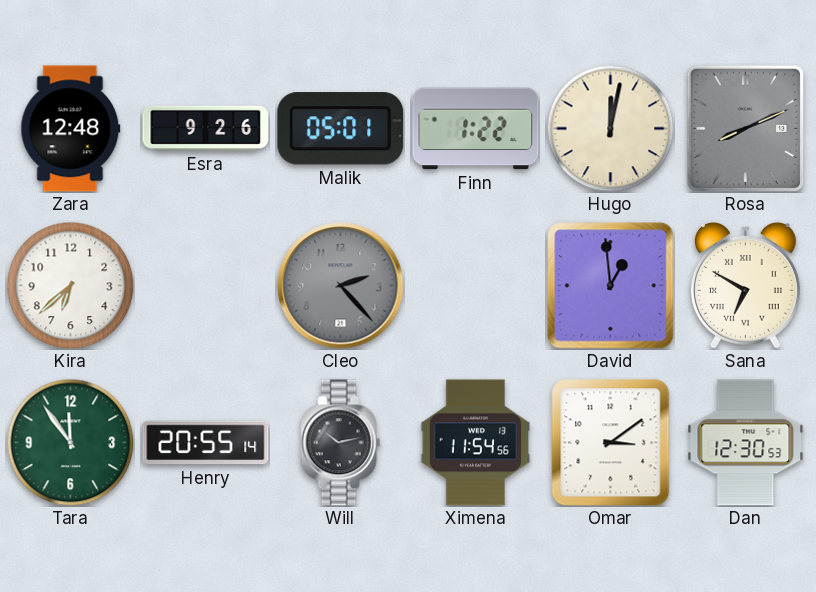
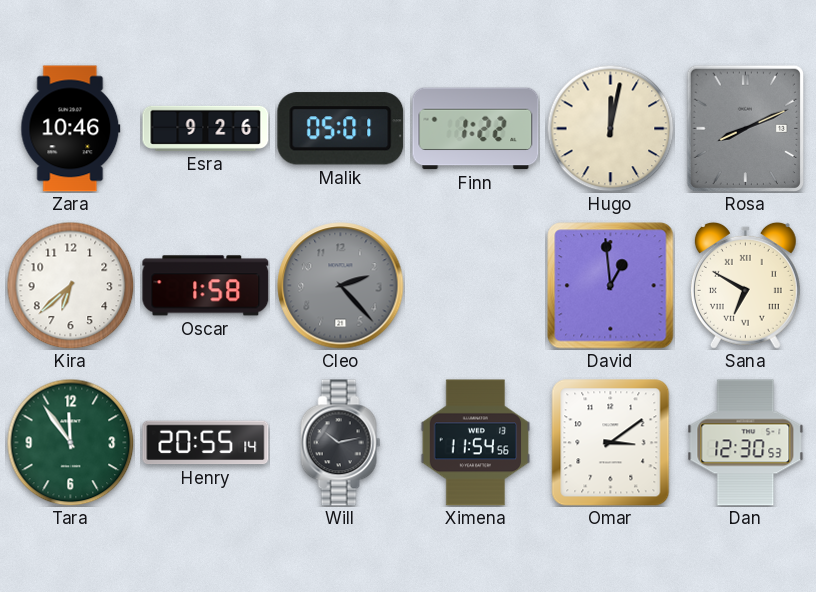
Zara: 12:48 -> 10:46 (71, 129)
Oscar: none -> 1:58 (206, 286)
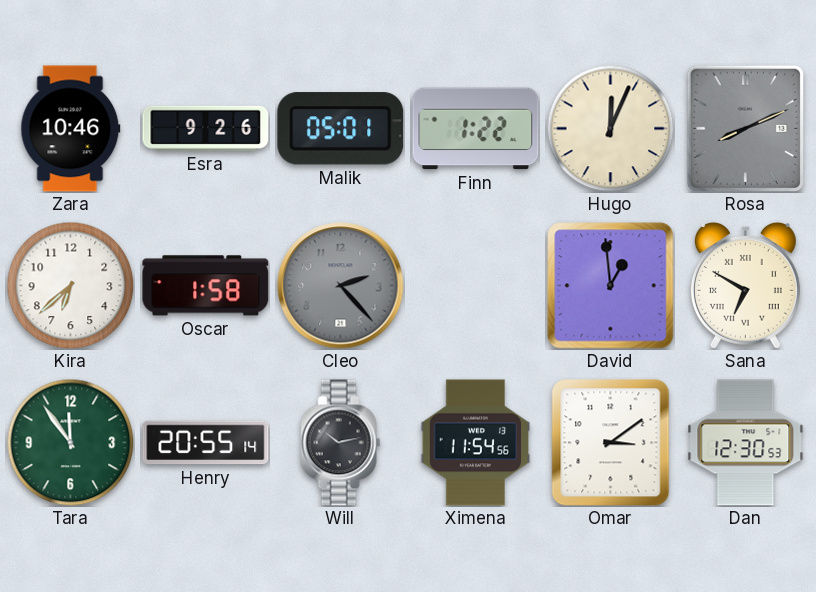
Hugo: 12:02 -> 12:04 (610, 128)
